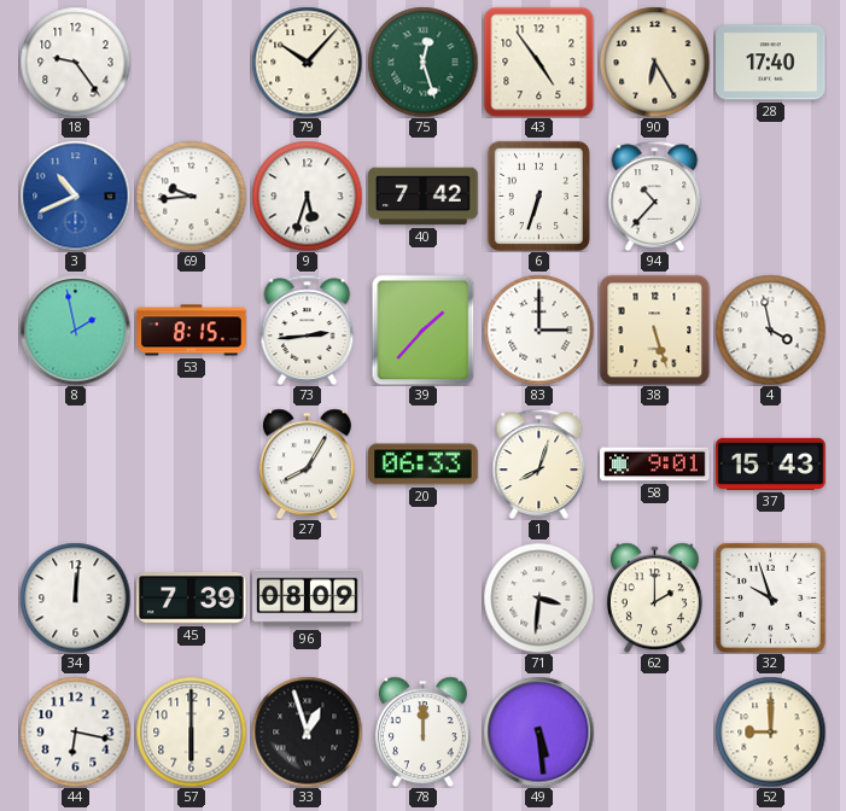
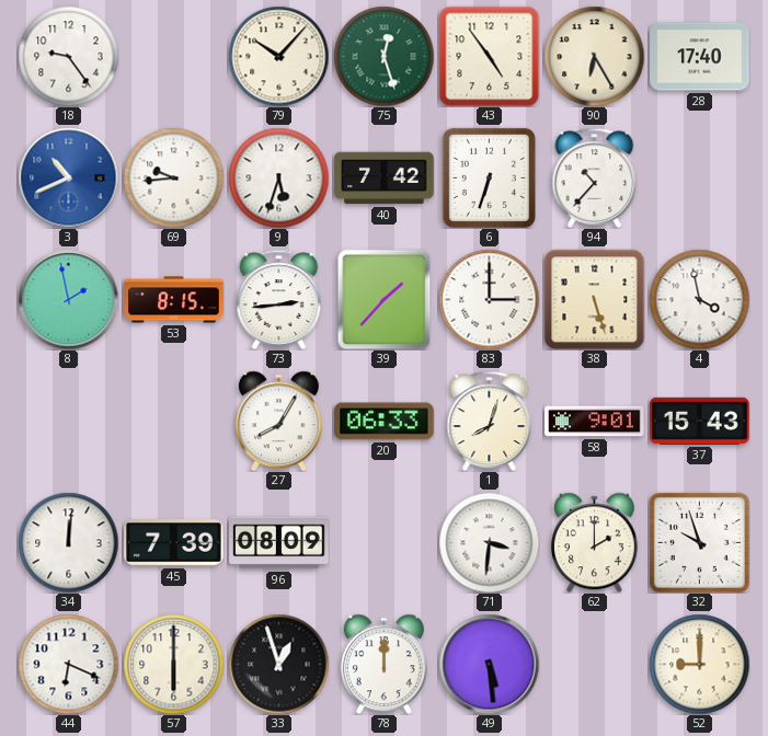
44: 6:17 -> 6:19 (68, 664)
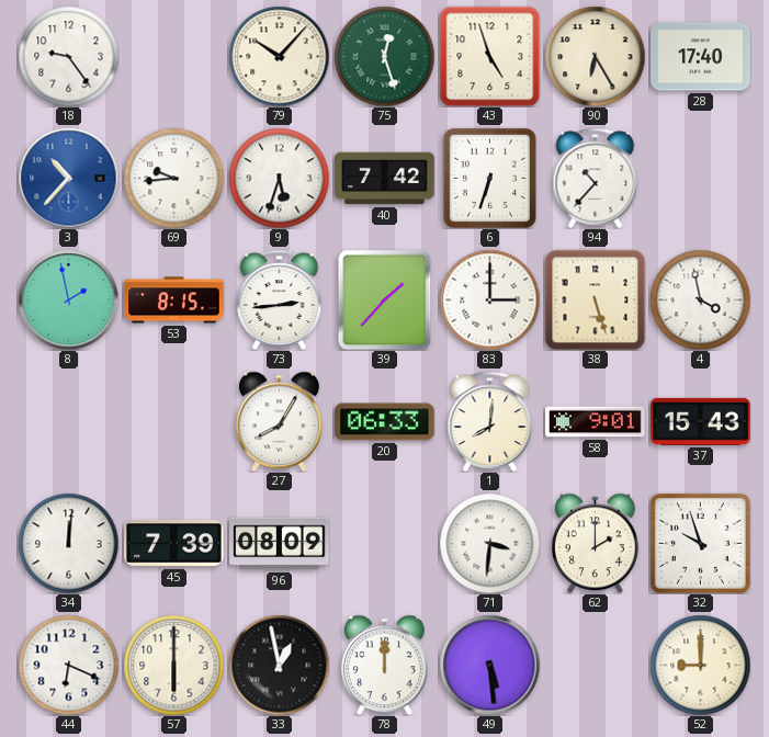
43: 4:54 -> 4:57 (489, 56)
3: 10:41 -> 10:37 (68, 178)
1: 8:03 -> 8:01 (490, 421)
33: 12:57 -> 12:58 (279, 665)
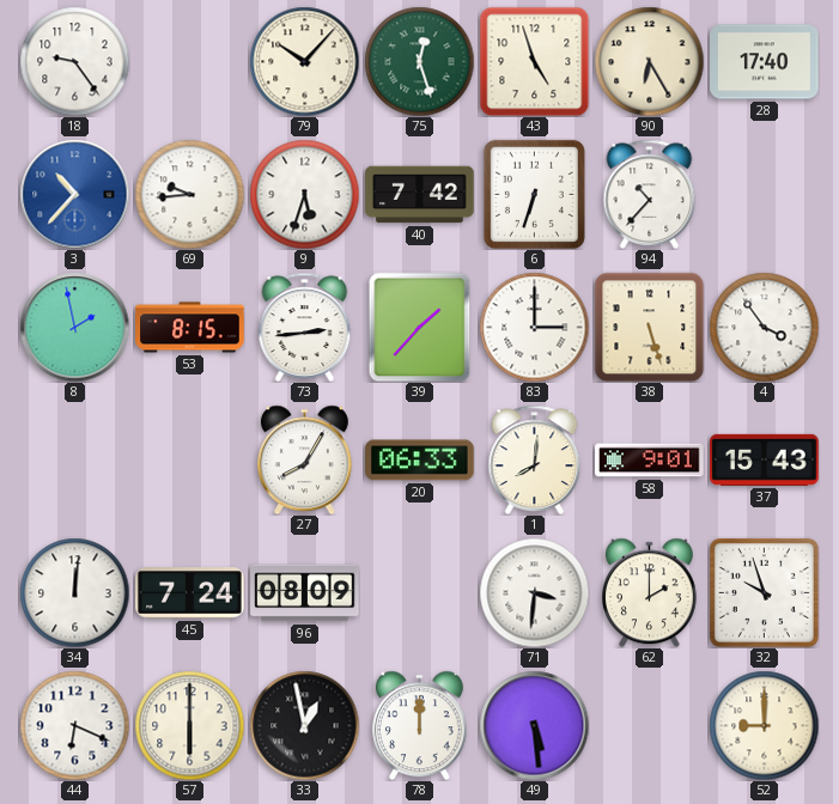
4: 3:58 -> 3:54 (764, 327)
45: 7:39 -> 7:24 (190, 593)
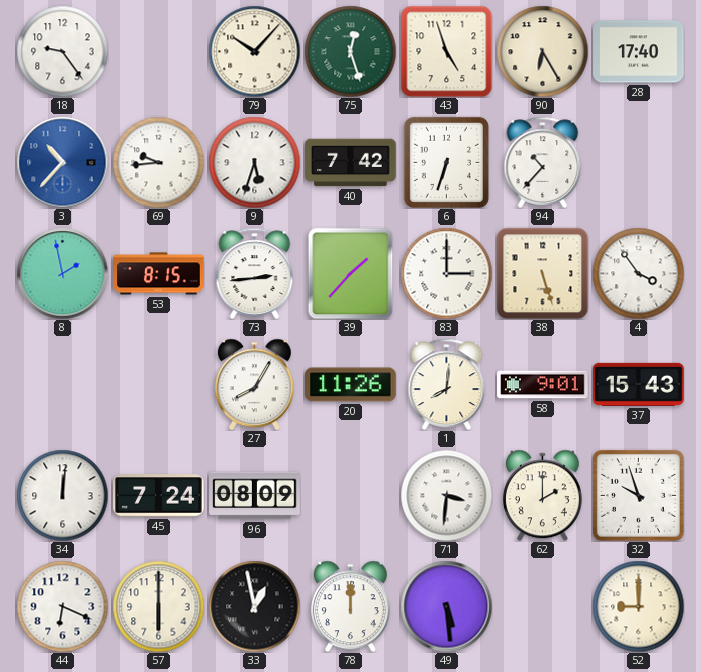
20: 06:33 -> 11:26 (351, 385)
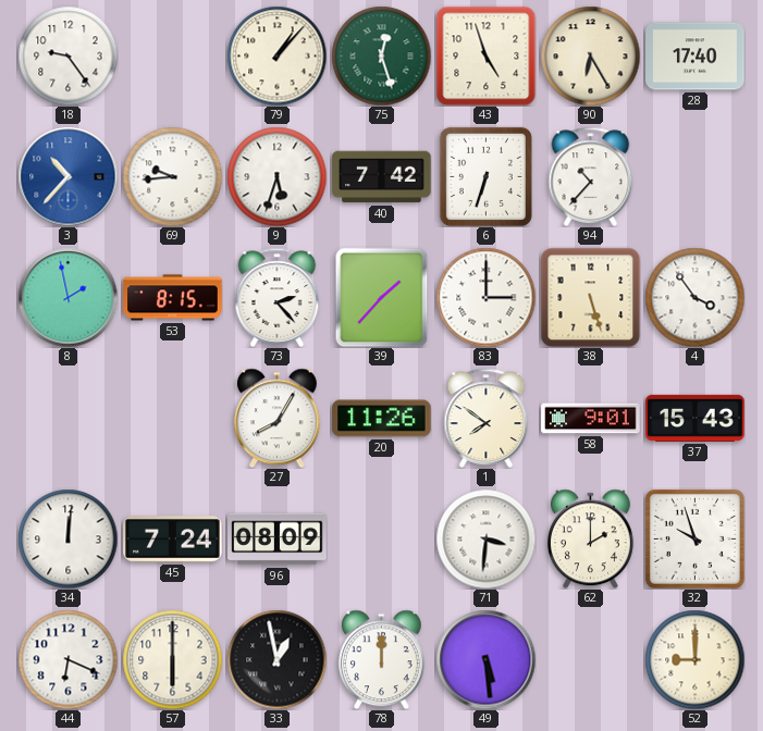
79: 10:07 -> 1:07 (276, 55)
73: 2:44 -> 2:23 (278, 297)
1: 8:01 -> 7:51 (487, 418)
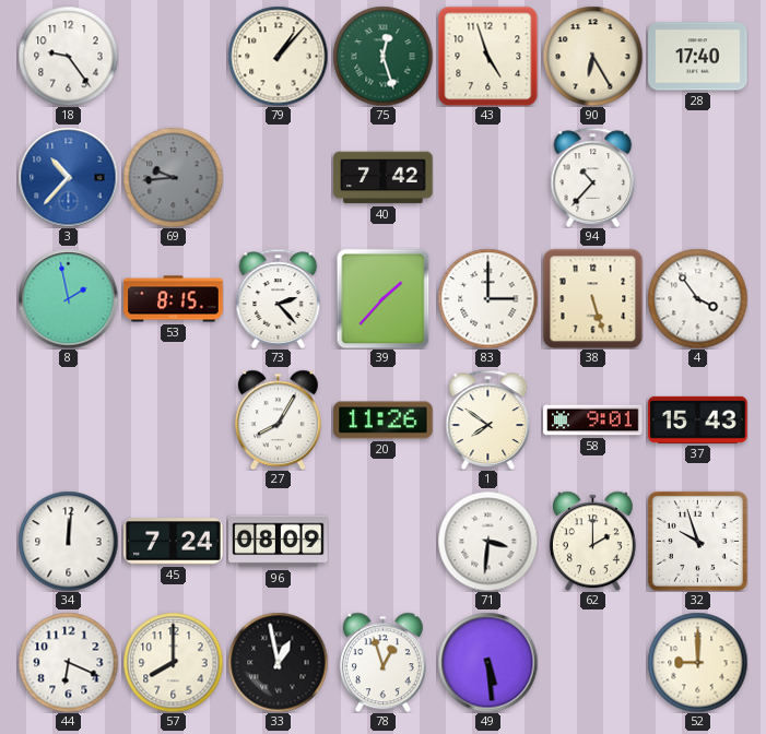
69 dial: white -> grey (173, 177)
9: 5:33 -> none (276, 176)
6: 6:33 -> none (485, 176)
57: 6:00 -> 8:00 (173, 662)
78: 12:00 -> 12:57 (382, 662)
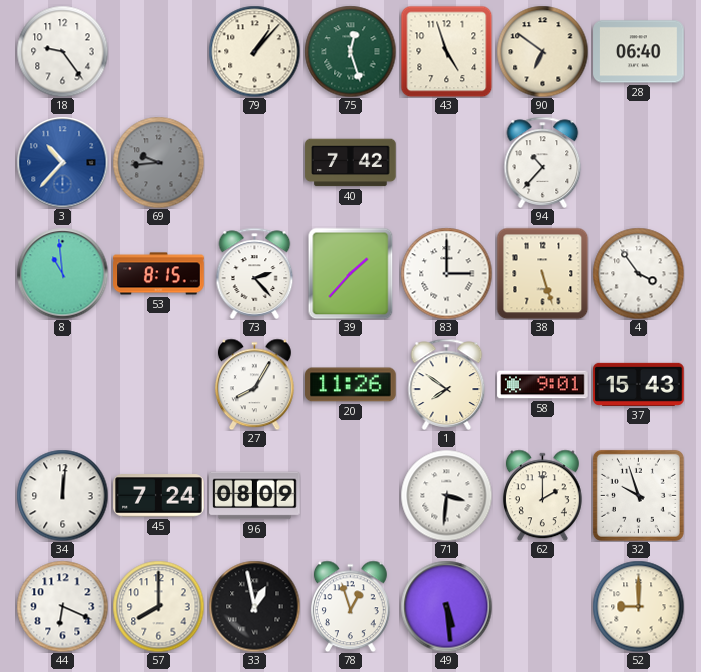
90: 6:25 -> 6:51 (542, 51)
28: 17:40 -> 06:40 (639, 52)
8: 1:58 -> 10:59 (62, 273)
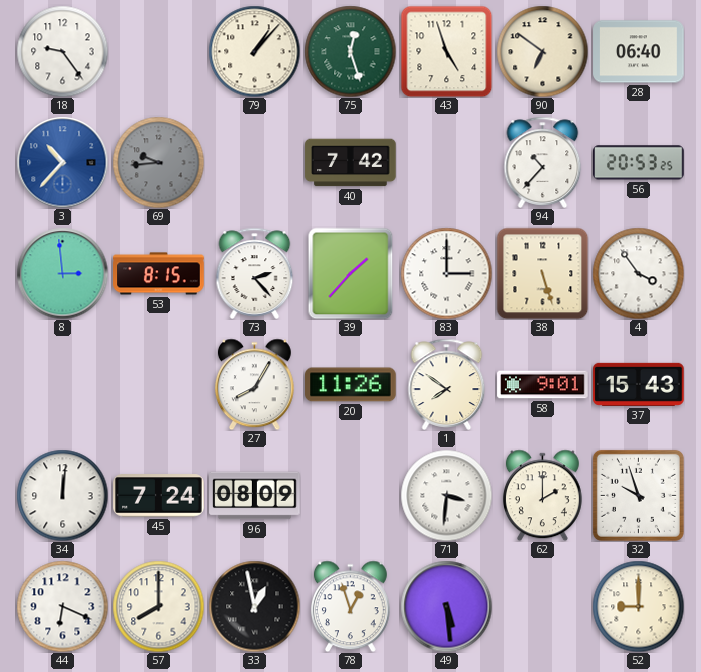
56: none -> 20:53 (639, 163)
8: 10:59 -> 2:59 (62, 273)
